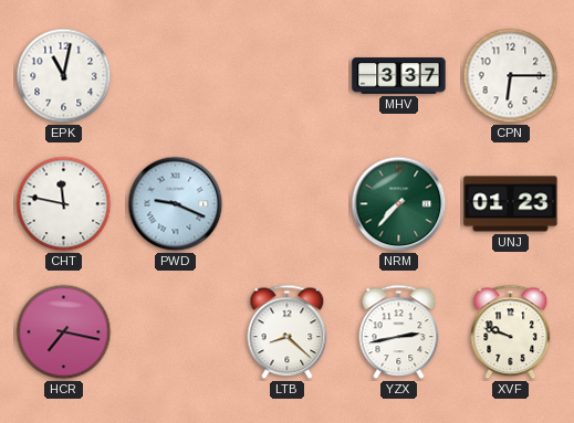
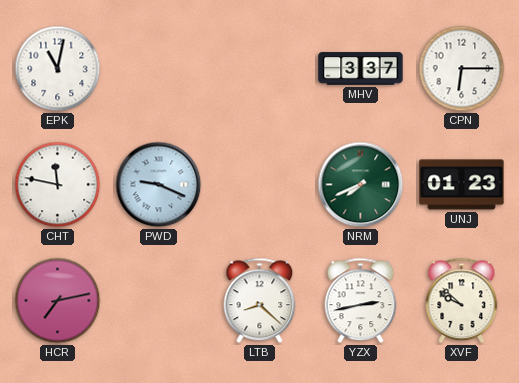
NRM: 7:37 -> 7:41 (361, 185)
HCR: 7:17 -> 7:13 (58, 301)
XVF: 9:48 -> 9:52 (462, 301)
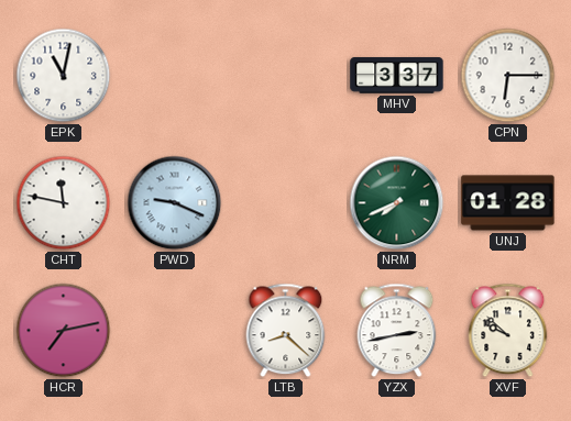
UNJ: 01:23 -> 01:28 (508, 203)
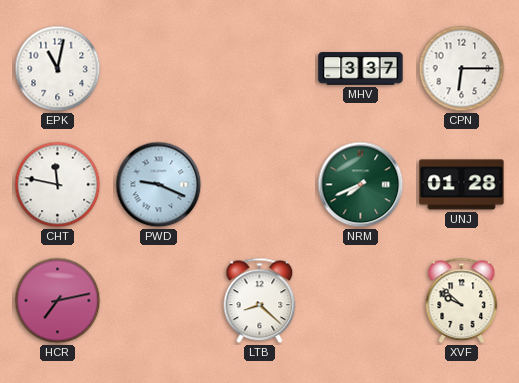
YZX: 2:43 -> none (397, 331)
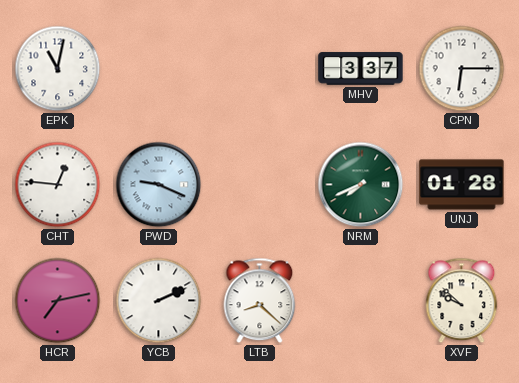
CHT: 11:47 -> 12:46 (58, 185)
YCB: none -> 2:11 (159, 301)
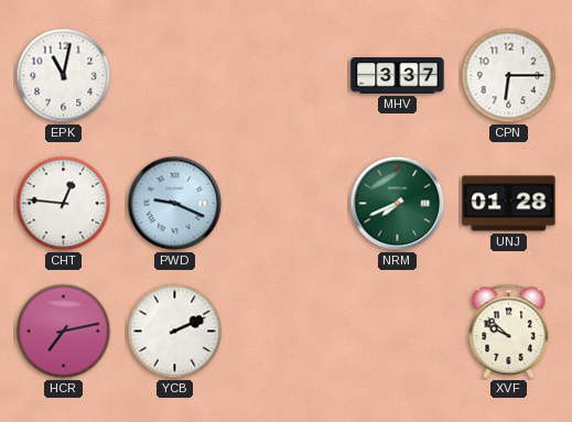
LTB: 8:22 -> none (260, 301)
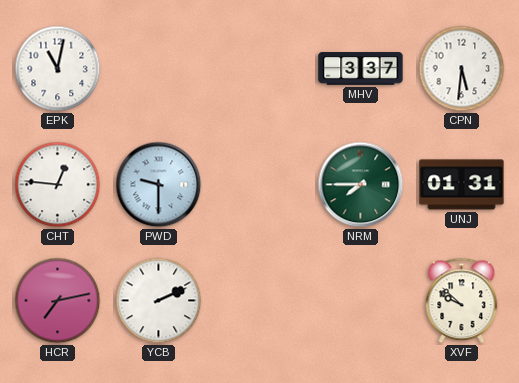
CPN: 6:15 -> 5:31 (462, 69)
PWD: 9:19 -> 9:30 (159, 185)
NRM: 7:41 -> 7:45 (361, 185)
UNJ: 01:28 -> 01:31 (462, 185)
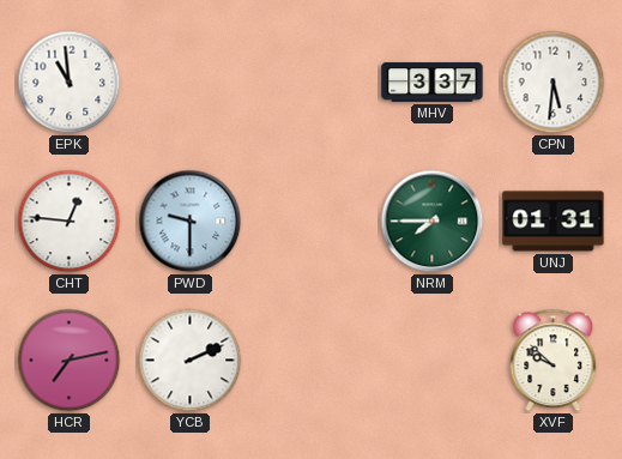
EPK: 11:02 -> 10:59 (70, 83)
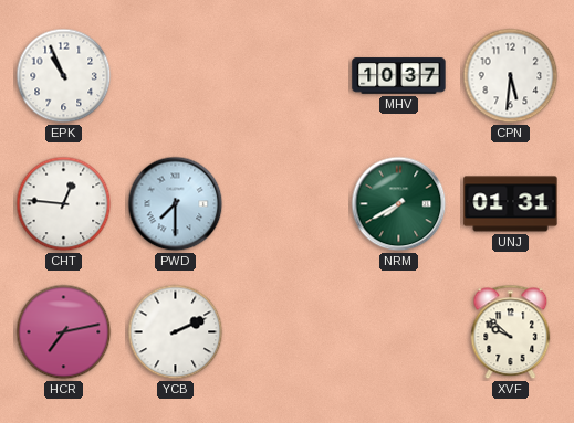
EPK: 10:59 -> 10:56 (64, 76)
MHV: 3:37 -> 10:37 (399, 76)
PWD: 9:30 -> 7:30 (176, 204)
NRM: 7:45 -> 7:40 (399, 204)
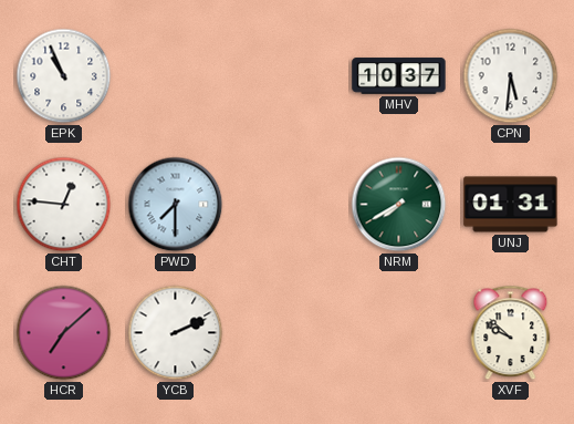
HCR: 7:13 -> 7:08 (64, 333)
